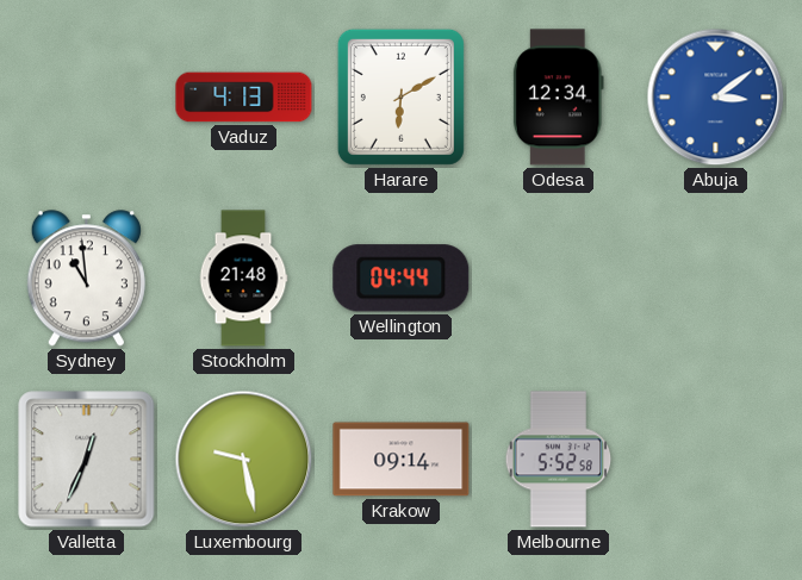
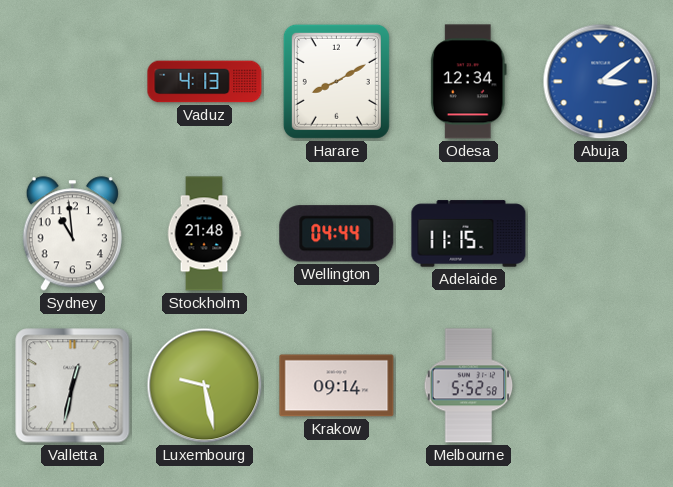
Harare: 6:10 -> 8:10 (336, 81)
Adelaide: none -> 11:15 (469, 234)
Valletta: 12:34 -> 12:32 (73, 386)
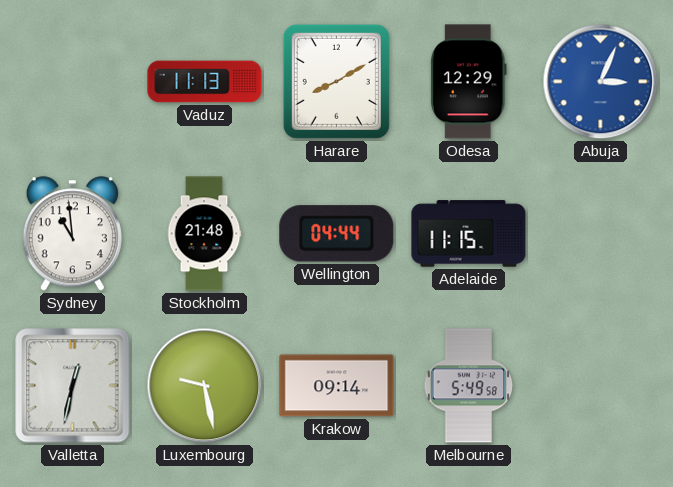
Vaduz: 4:13 -> 11:13 (205, 82)
Odesa: 12:34 -> 12:29 (468, 82)
Abuja: 3:09 -> 3:04 (601, 82)
Melbourne: 5:52 -> 5:49 (469, 386)
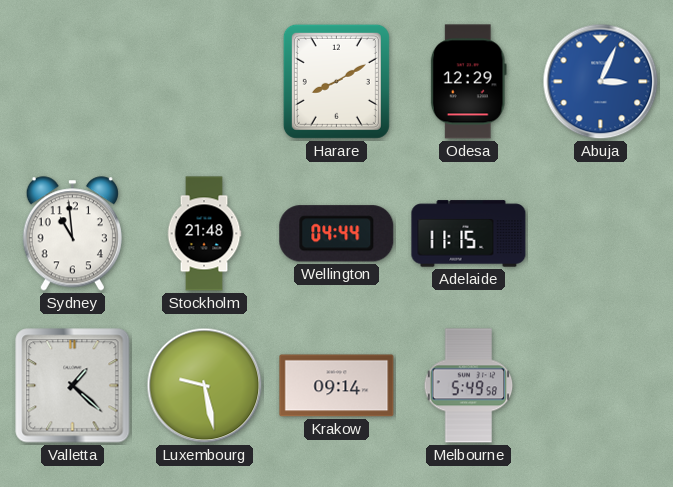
Vaduz: 11:13 -> none (205, 82)
Valletta: 12:32 -> 1:22 (73, 386)
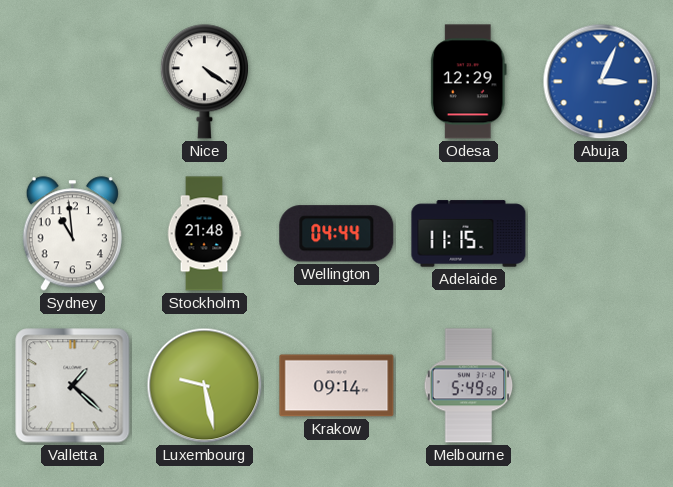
Nice: none -> 4:21 (204, 82)
Harare: 8:10 -> none (336, 81)
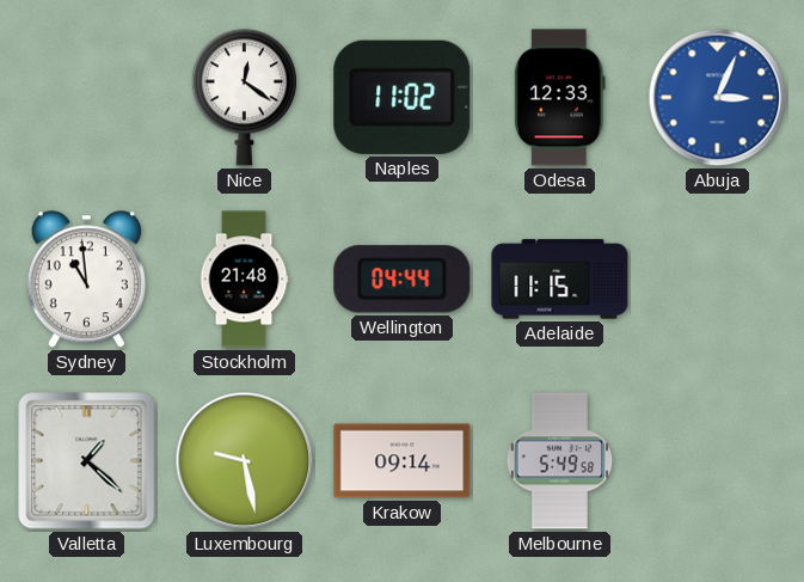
Nice: 4:21 -> 12:21 (244, 98)
Naples: none -> 11:02 (403, 97)
Odesa: 12:29 -> 12:33 (559, 98)
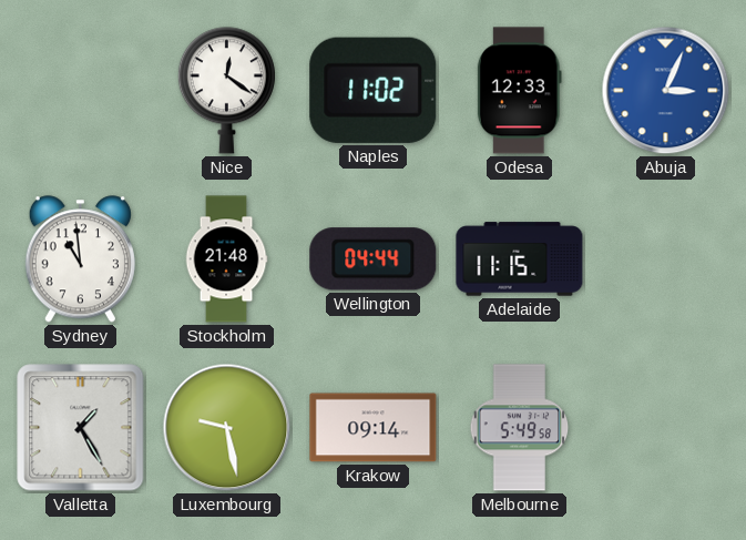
Valletta: 1:22 -> 1:25 (81, 428)
